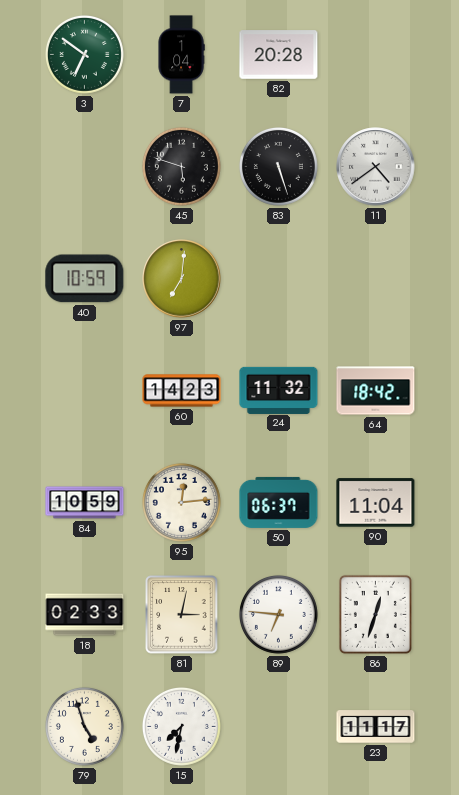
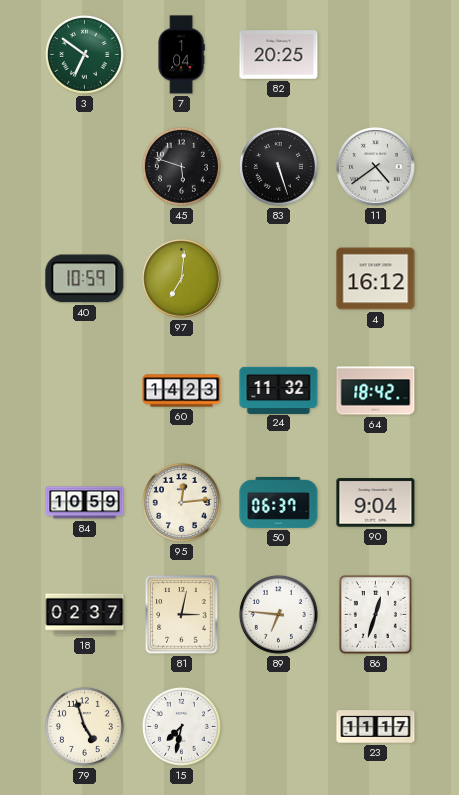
82: 20:28 -> 20:25 (279, 55)
4: none -> 16:12 (376, 279)
90: 11:04 -> 9:04 (376, 503)
18: 02:33 -> 02:37 (85, 615)
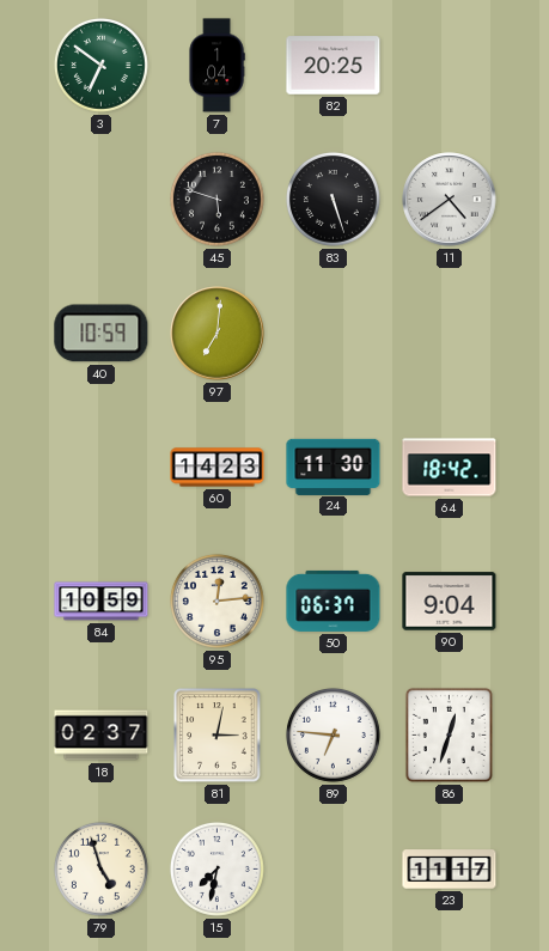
4: 16:12 -> none (376, 279)
24: 11:32 -> 11:30 (334, 467)
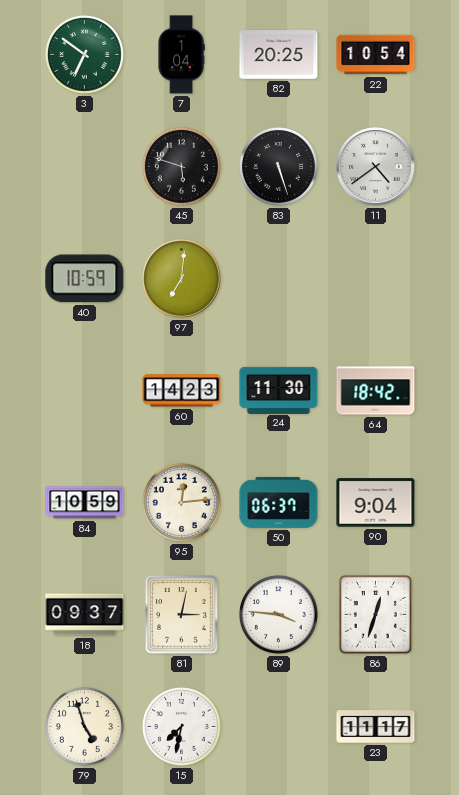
22: none -> 10:54 (376, 55)
18: 02:37 -> 09:37 (85, 615)
89: 6:46 -> 3:46 (278, 614)
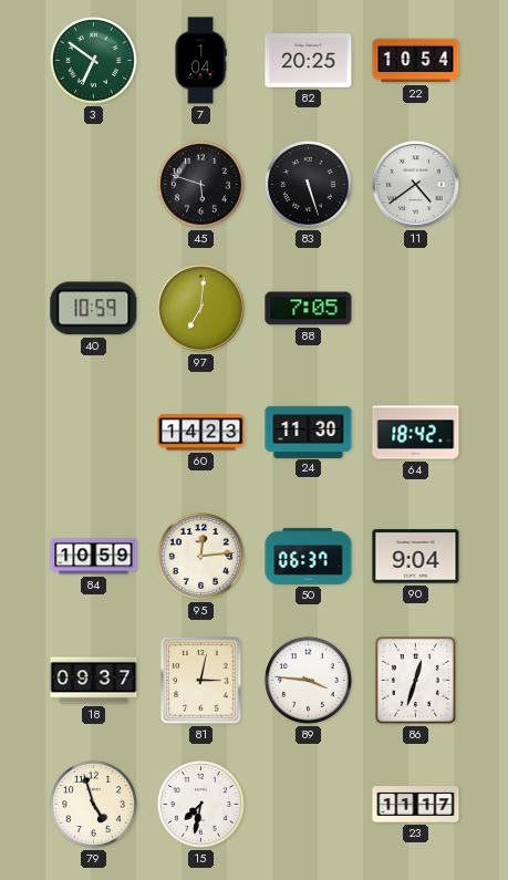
88: none -> 7:05 (309, 309)
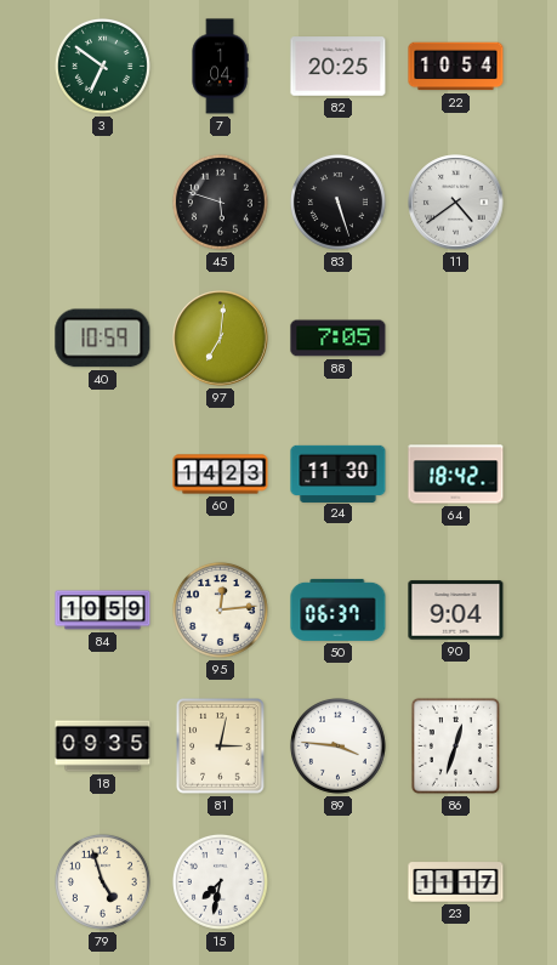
18: 09:37 -> 09:35 (103, 747)
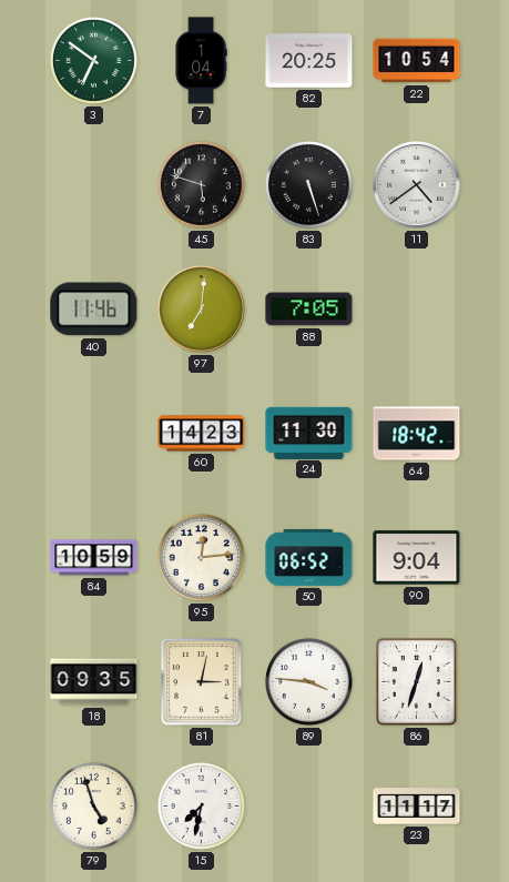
40: 10:59 -> 11:46 (94, 310)
50: 06:37 -> 06:52 (309, 557)
